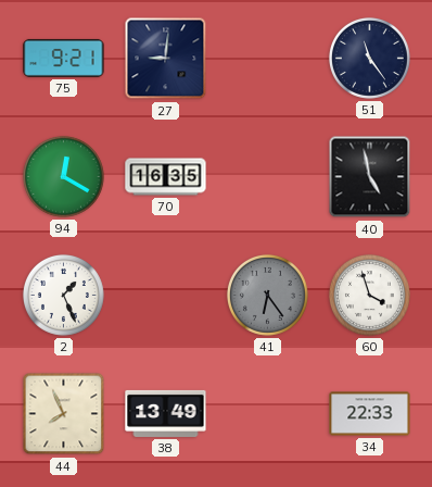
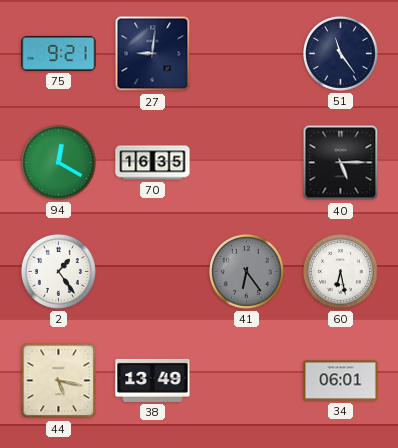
40: 4:58 -> 5:15 (341, 163)
2: 1:26 -> 1:24 (58, 271)
60: 3:57 -> 6:28 (340, 271)
44: 7:56 -> 5:17 (59, 381)
34: 22:33 -> 06:01 (341, 381)
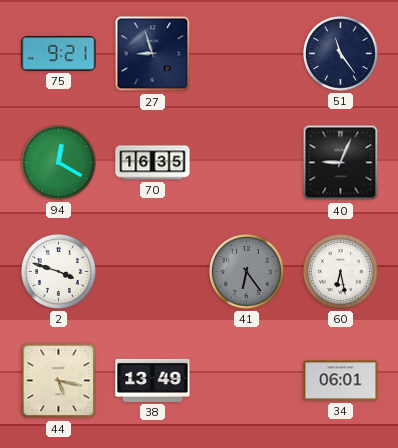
27: 9:01 -> 8:57 (153, 54)
40: 5:15 -> 9:04 (341, 163)
2: 1:24 -> 3:48 (58, 271)
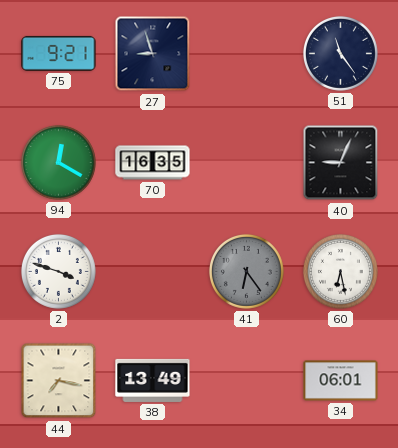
44: 5:17 -> 7:17 (59, 381)
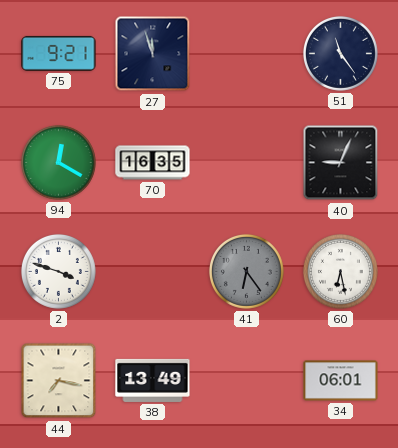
27: 8:57 -> 11:57 (153, 54)
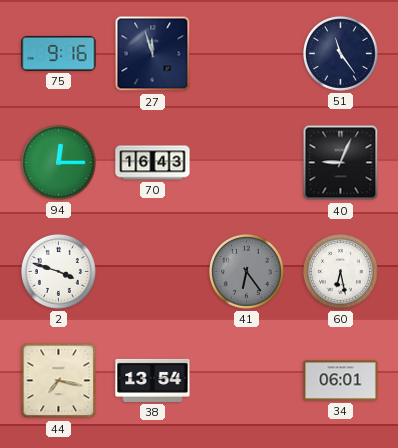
75: 9:21 -> 9:16 (59, 53)
94: 12:20 -> 12:15 (58, 162)
70: 16:35 -> 16:43 (153, 163)
38: 13:49 -> 13:54 (153, 380)
